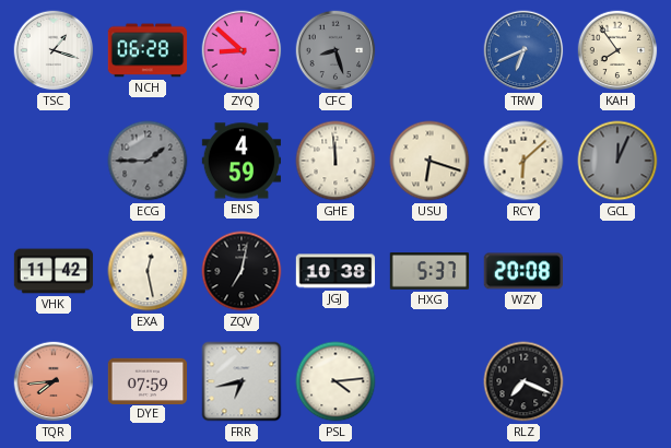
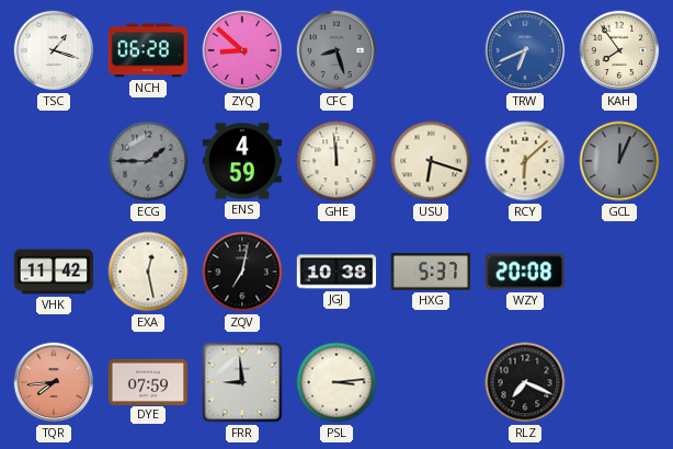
FRR: 6:43 -> 8:59 (242, 382)
PSL: 4:14 -> 3:14 (336, 382)
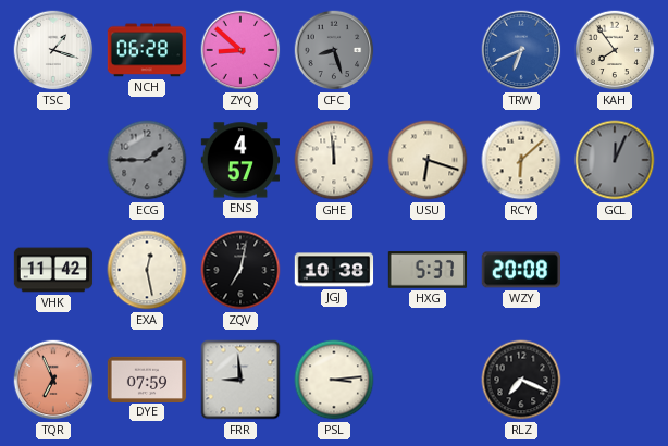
ENS: 4:59 -> 4:57 (239, 160)
TQR: 7:44 -> 6:56 (53, 380)
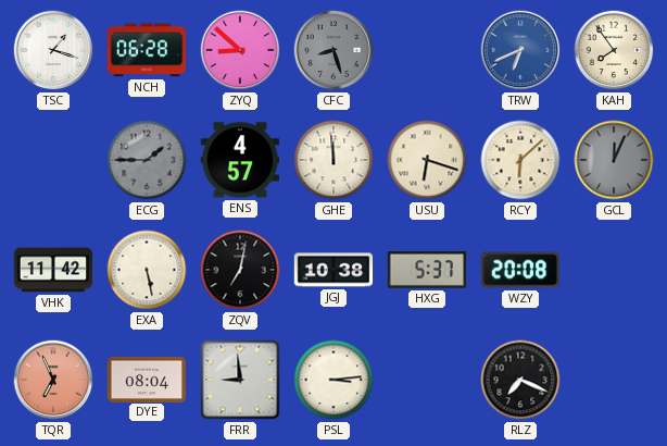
EXA: 12:28 -> 5:28 (147, 270)
DYE: 07:59 -> 08:04 (147, 379)
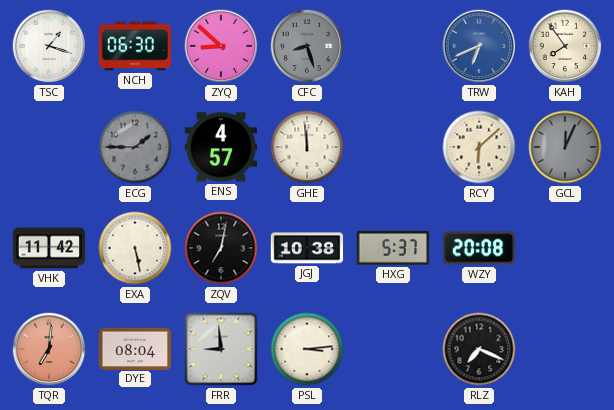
NCH: 06:28 -> 06:30 (135, 46)
USU: 6:18 -> none (427, 160)
TQR: 6:56 -> 7:01 (49, 349)
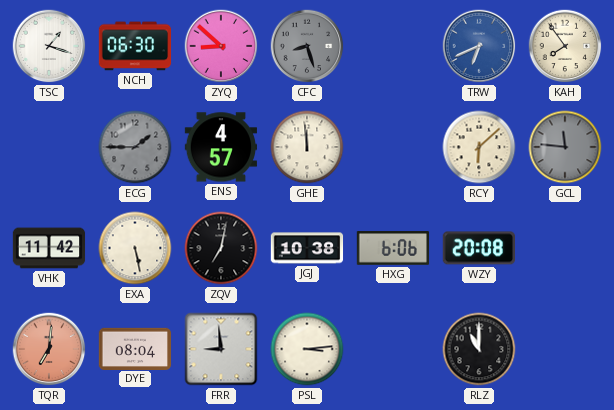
GCL: 12:04 -> 11:46 (565, 147)
HXG: 5:37 -> 6:06 (393, 248)
RLZ: 7:19 -> 11:00 (479, 349)
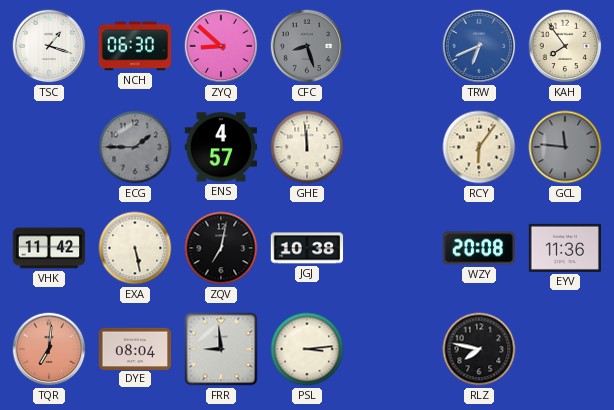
RCY: 6:08 -> 6:06 (479, 147)
HXG: 6:06 -> none (393, 248)
EYV: none -> 11:36 (564, 248)
RLZ: 11:00 -> 7:47 (479, 349)
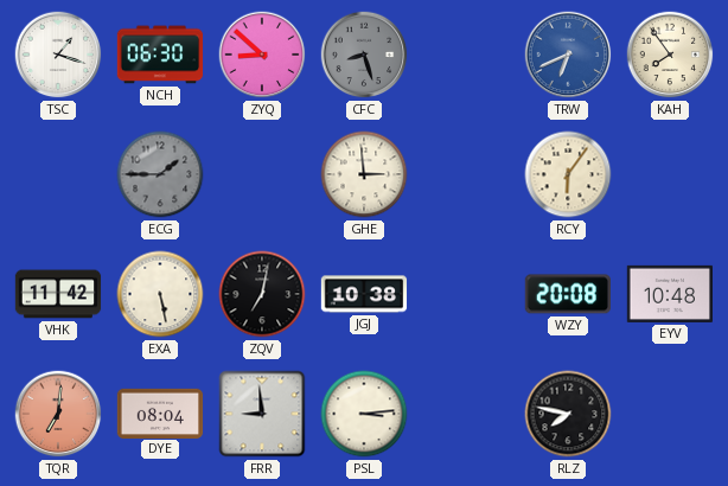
ENS: 4:57 -> none (220, 147)
GHE: 11:59 -> 2:59 (364, 174)
GCL: 11:46 -> none (565, 147)
EYV: 11:36 -> 10:48 (669, 294)
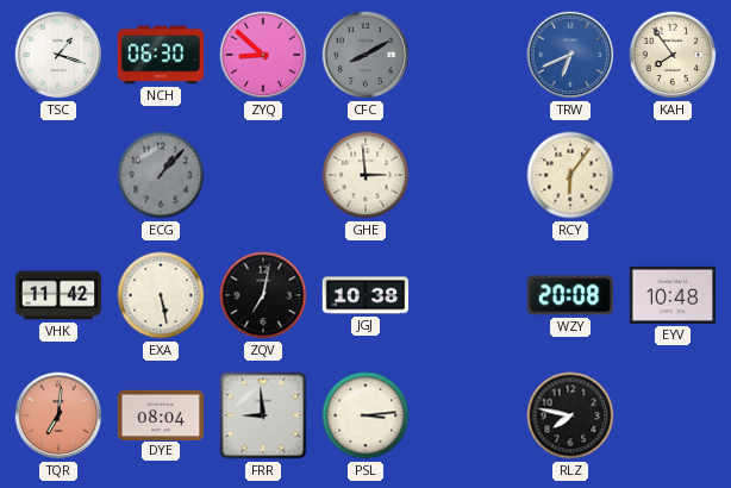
CFC: 8:27 -> 8:10 (365, 55)
ECG: 1:45 -> 1:07 (161, 175)
